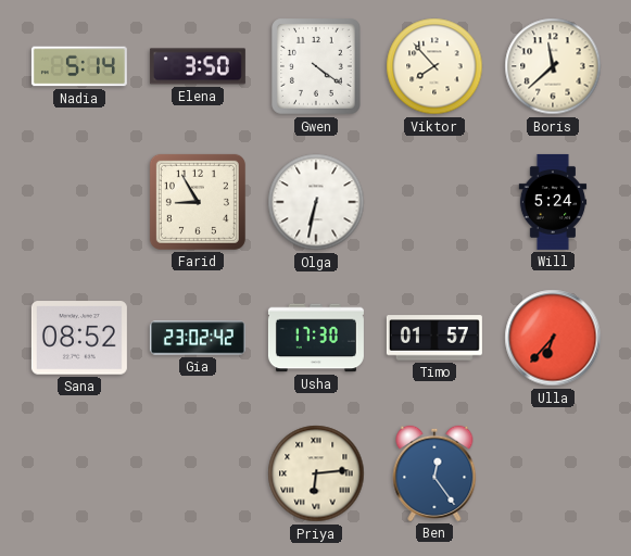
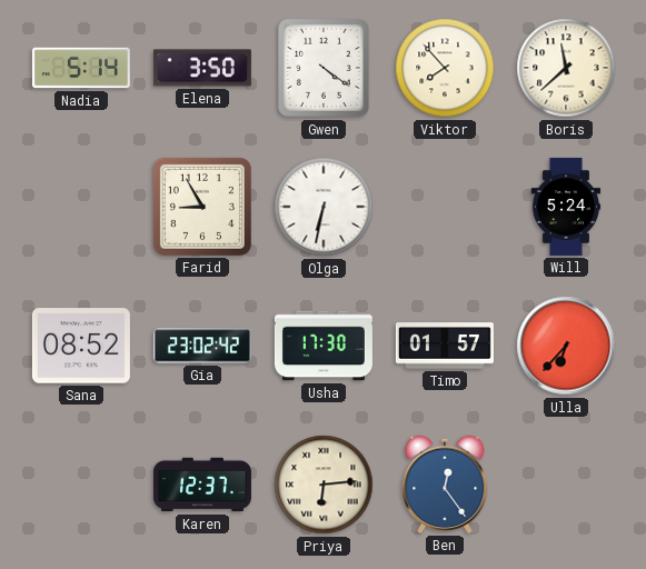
Karen: none -> 12:37 (202, 485)
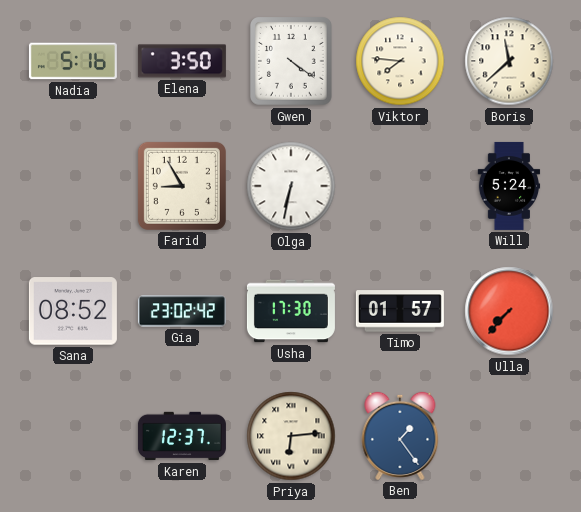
Nadia: 5:14 -> 5:16 (73, 61)
Viktor: 7:53 -> 7:46 (400, 61)
Ulla: 6:37 -> 7:37 (509, 311)
Ben: 12:24 -> 1:24 (400, 436)
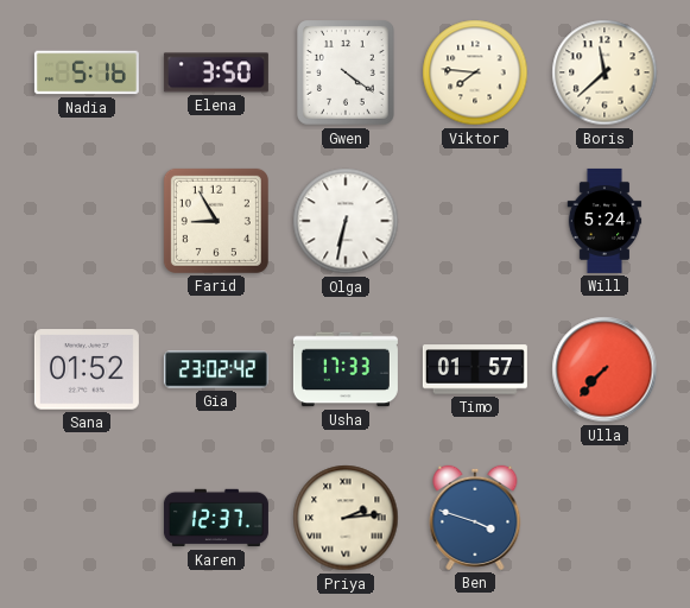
Sana: 08:52 -> 01:52 (87, 369)
Usha: 17:30 -> 17:33 (346, 369)
Priya: 6:14 -> 2:14 (346, 518)
Ben: 1:24 -> 3:48 (475, 518)
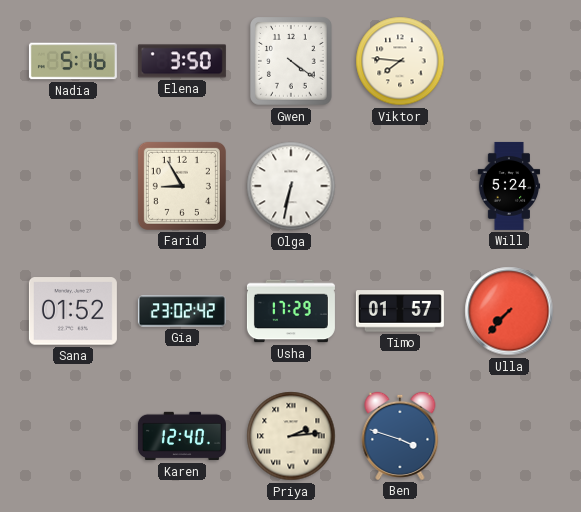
Boris: 11:38 -> none (604, 72)
Usha: 17:33 -> 17:29 (291, 311)
Karen: 12:37 -> 12:40 (182, 436)
